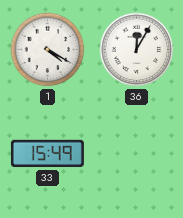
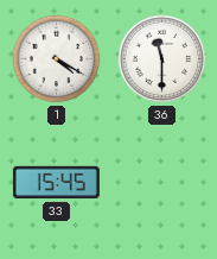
36: 12:05 -> 11:30 (162, 59)
33: 15:49 -> 15:45 (56, 183)
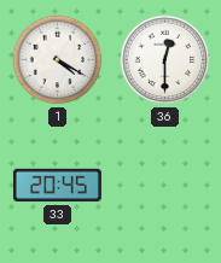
36: 11:30 -> 12:30 (165, 60)
33: 15:45 -> 20:45 (57, 186)
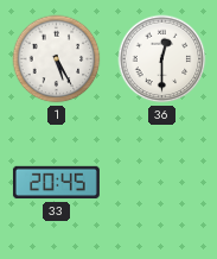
1: 4:20 -> 5:25 (57, 59)
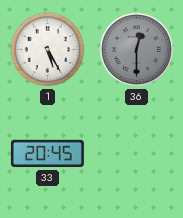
36 dial: white -> grey (137, 50)
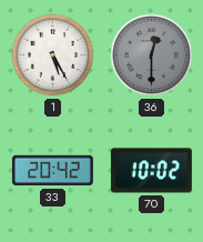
33: 20:45 -> 20:42 (52, 171)
70: none -> 10:02 (151, 171)
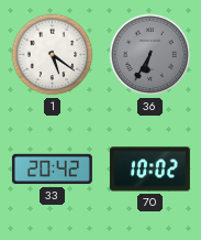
1: 5:25 -> 5:21 (53, 55)
36: 12:30 -> 6:35 (150, 55)
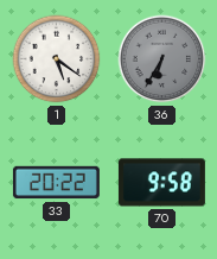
33: 20:42 -> 20:22 (56, 183)
70: 10:02 -> 9:58 (161, 183)
